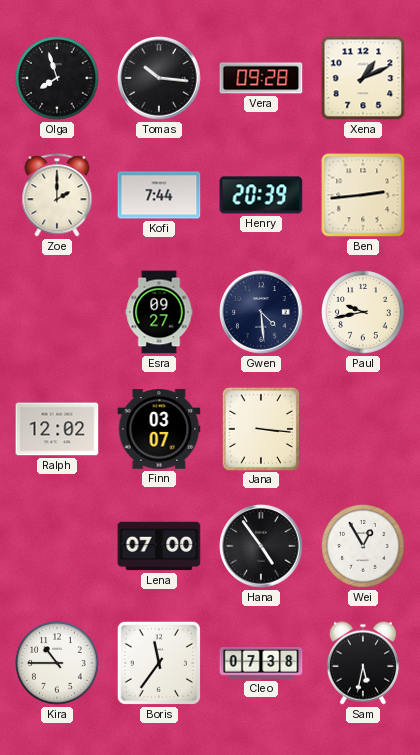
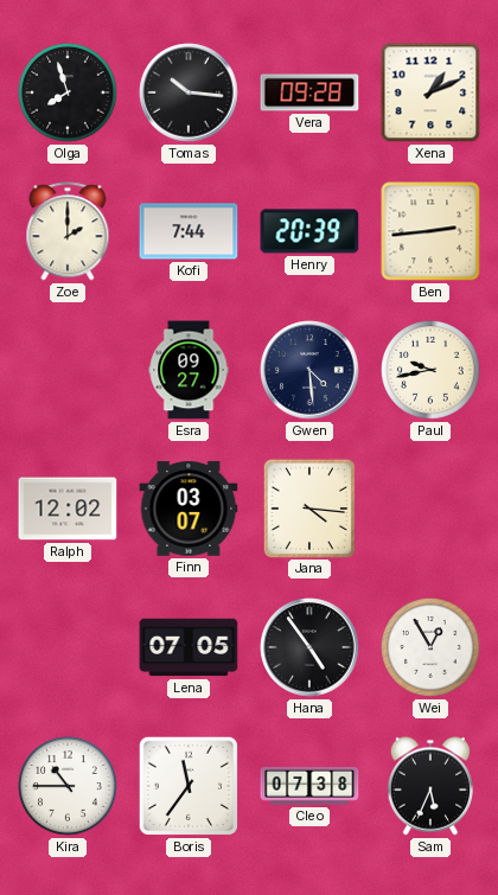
Jana: 3:16 -> 4:16 (309, 507)
Lena: 07:00 -> 07:05 (189, 647)
Sam: 5:32 -> 5:34 (430, 786)
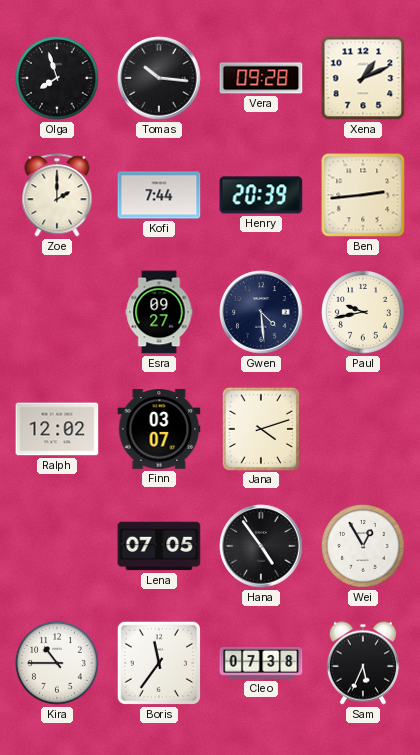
Jana: 4:16 -> 4:12 (261, 428)
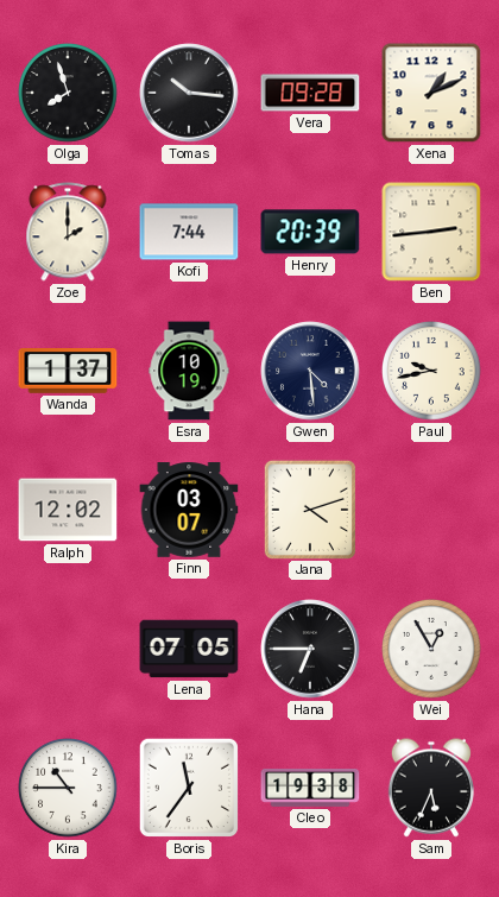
Wanda: none -> 1:37 (68, 372)
Esra: 09:27 -> 10:19 (189, 371)
Hana: 4:54 -> 6:45 (310, 649)
Cleo: 07:38 -> 19:38 (310, 788)
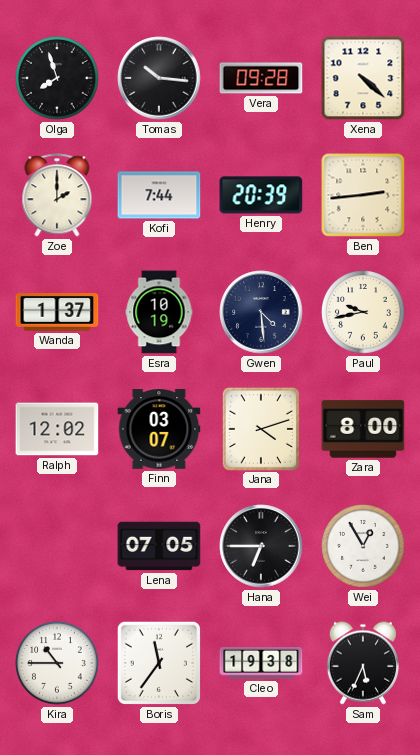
Xena: 1:11 -> 4:22 (363, 78)
Zara: none -> 8:00 (363, 429)
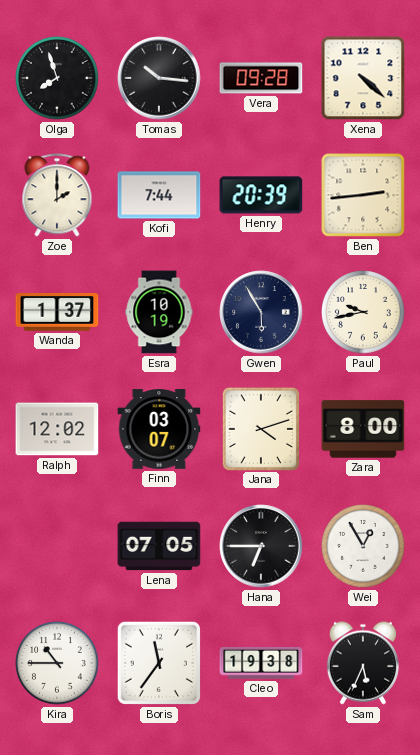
Gwen: 4:29 -> 5:55 (261, 312)
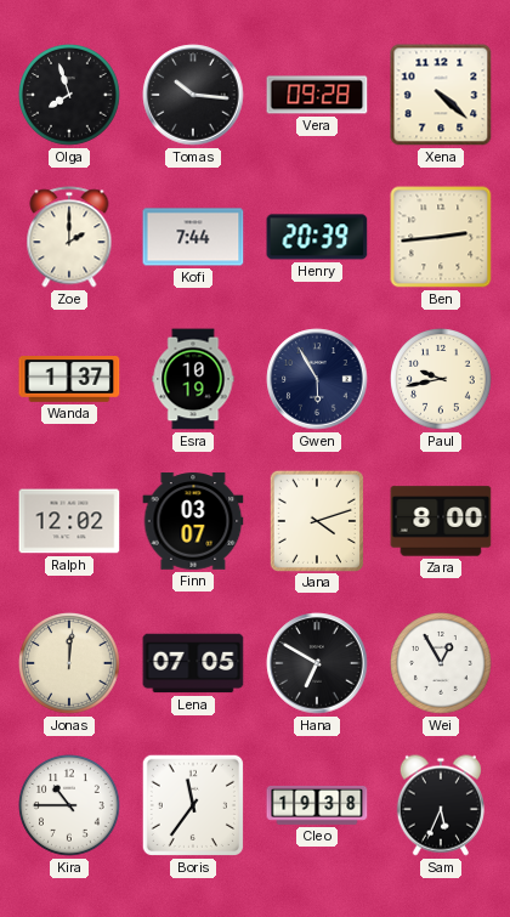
Jonas: none -> 12:01 (70, 664)
Hana: 6:45 -> 6:50 (317, 663)
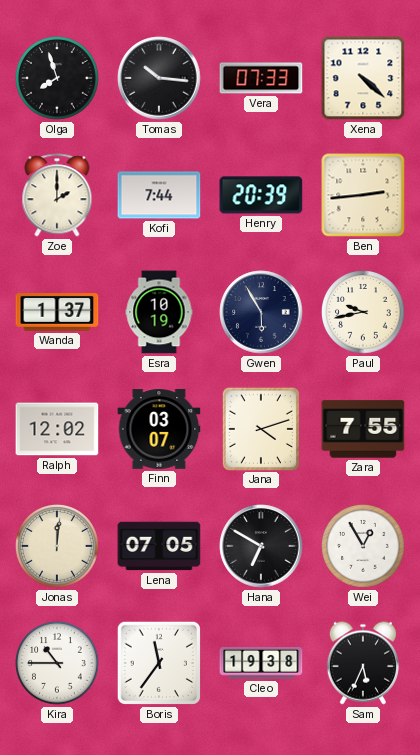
Vera: 09:28 -> 07:33 (261, 78)
Zara: 8:00 -> 7:55 (363, 429)
